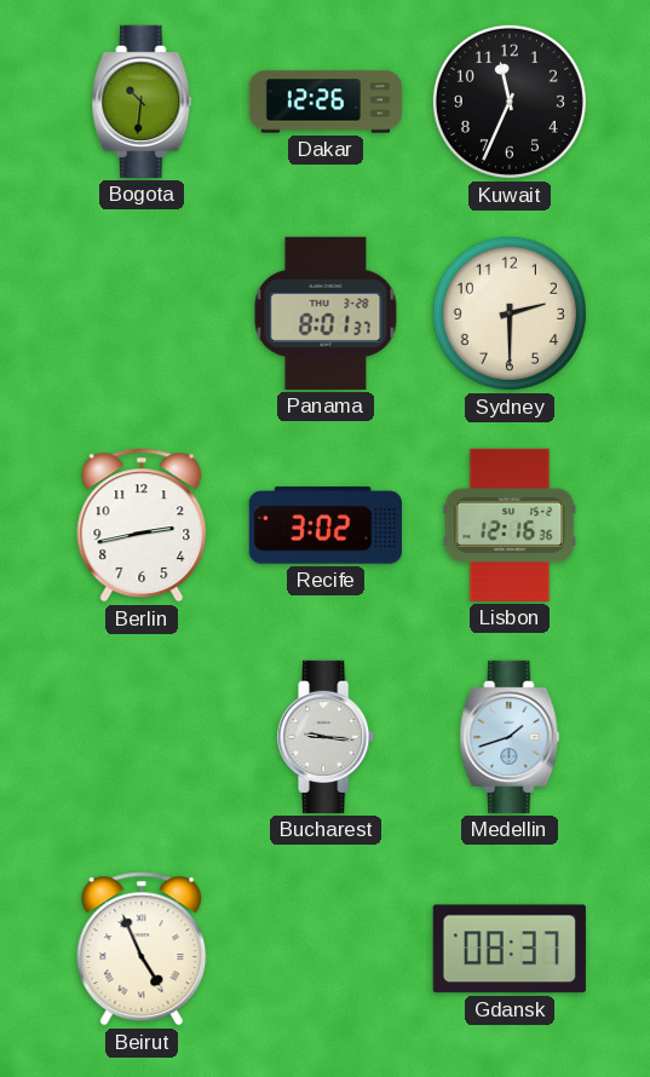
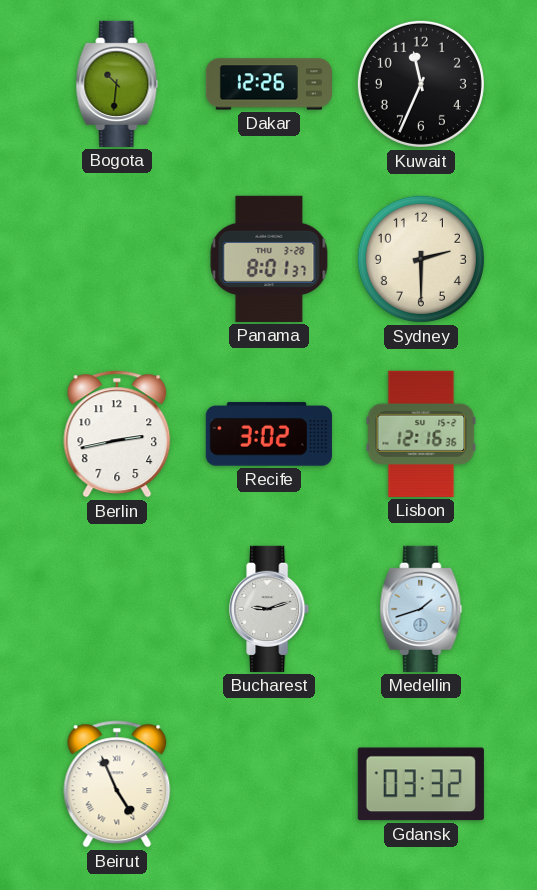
Bucharest: 9:16 -> 9:12 (270, 609)
Gdansk: 08:37 -> 03:32 (421, 784)
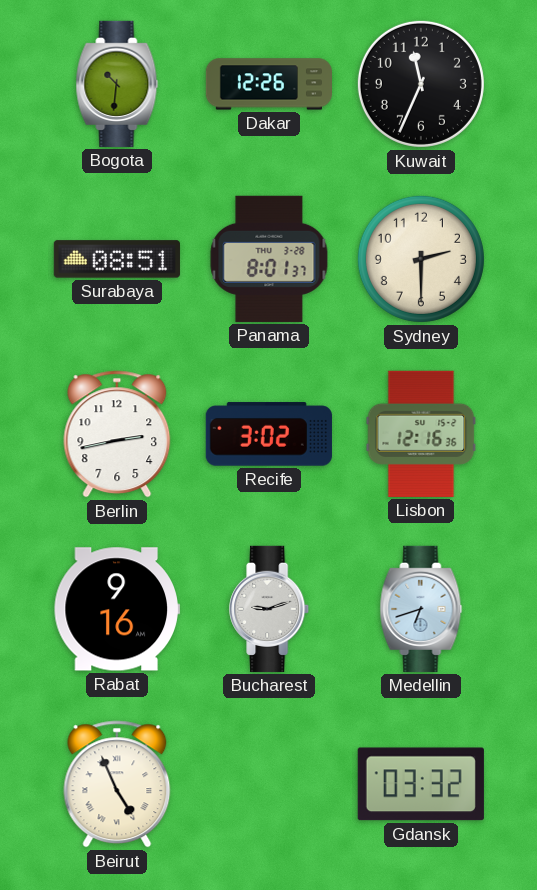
Surabaya: none -> 08:51 (117, 259)
Rabat: none -> 9:16 (117, 609)
Medellin: 1:42 -> 6:42 (421, 609)
